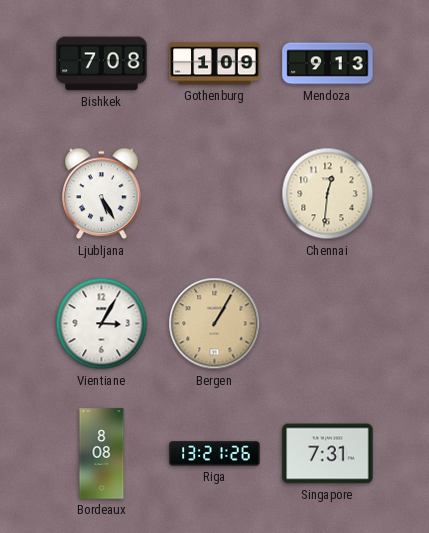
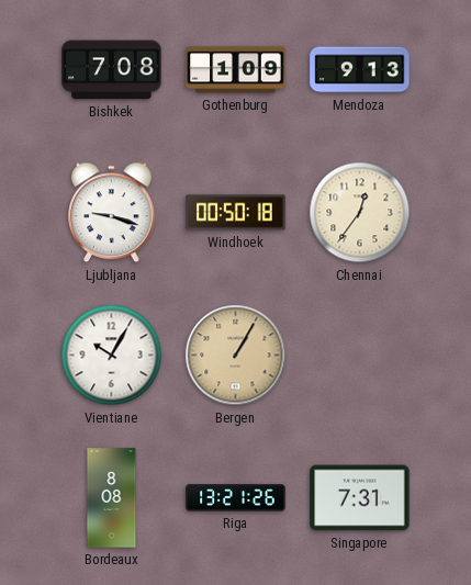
Ljubljana: 5:25 -> 9:18 (112, 213)
Windhoek: none -> 00:50 (236, 213)
Chennai: 12:31 -> 12:36 (360, 213)
Vientiane: 3:05 -> 10:05 (112, 356)
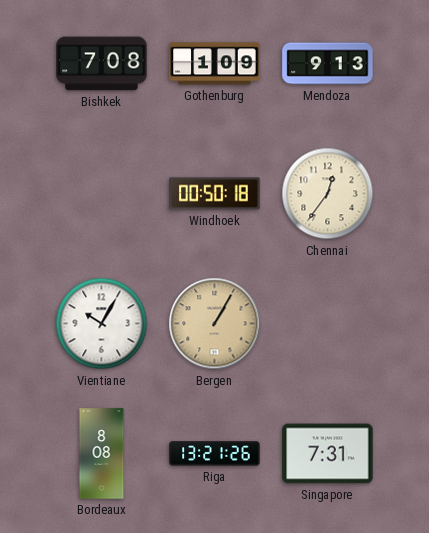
Ljubljana: 9:18 -> none (112, 213)
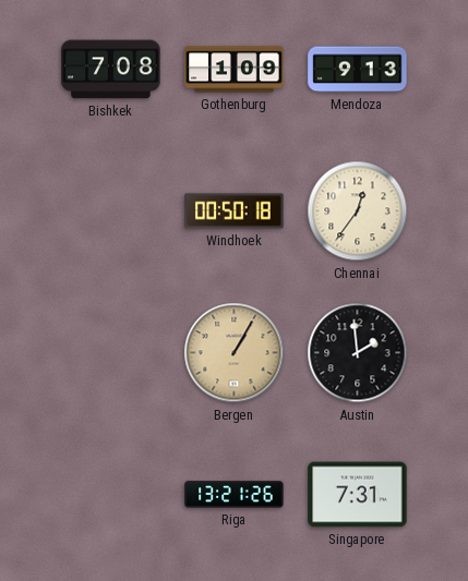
Vientiane: 10:05 -> none (102, 324)
Austin: none -> 1:59 (358, 353)
Bordeaux: 8:08 -> none (102, 454)
